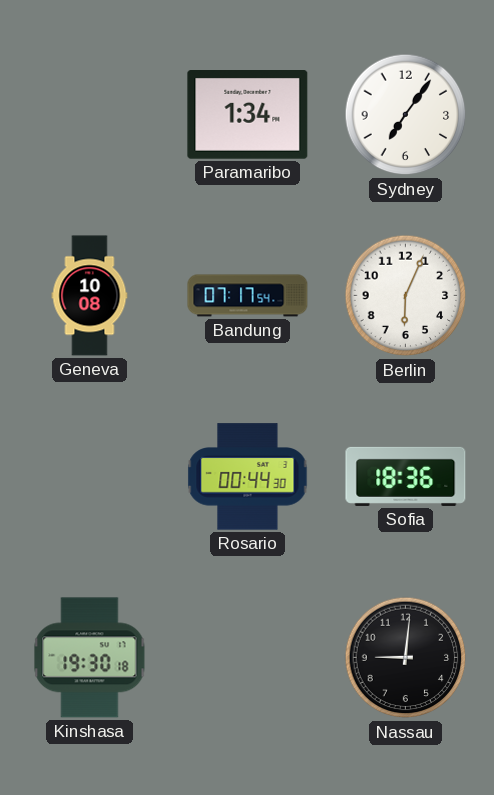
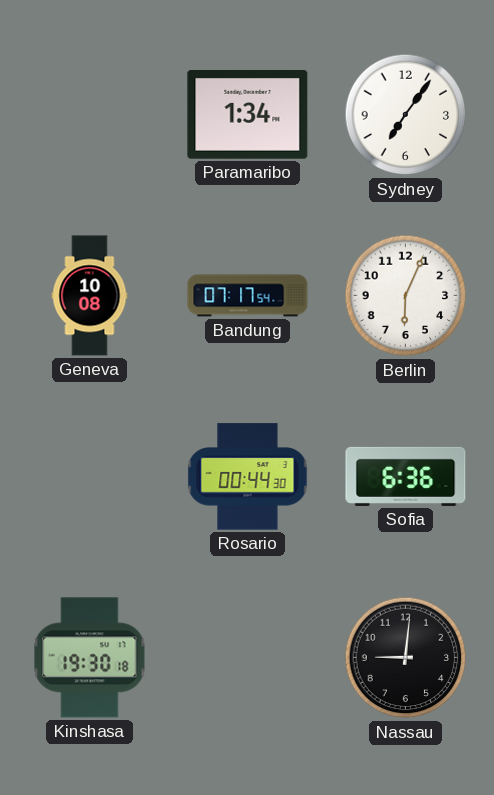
Sofia: 18:36 -> 6:36 (406, 476)
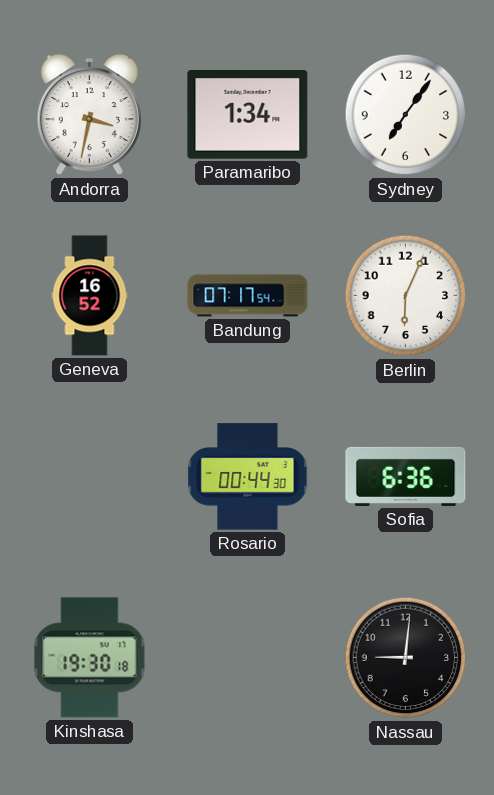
Andorra: none -> 3:32 (89, 115)
Geneva: 10:08 -> 16:52 (90, 296)
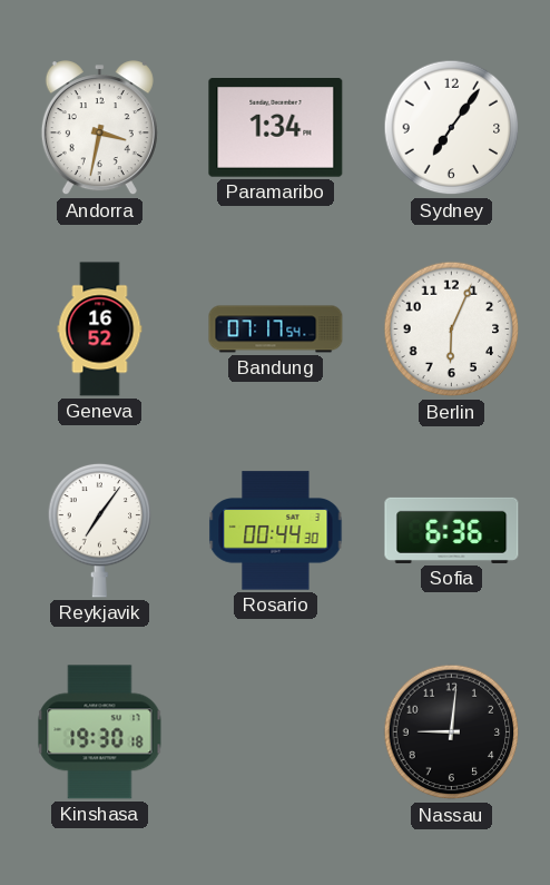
Reykjavik: none -> 7:06 (100, 530)
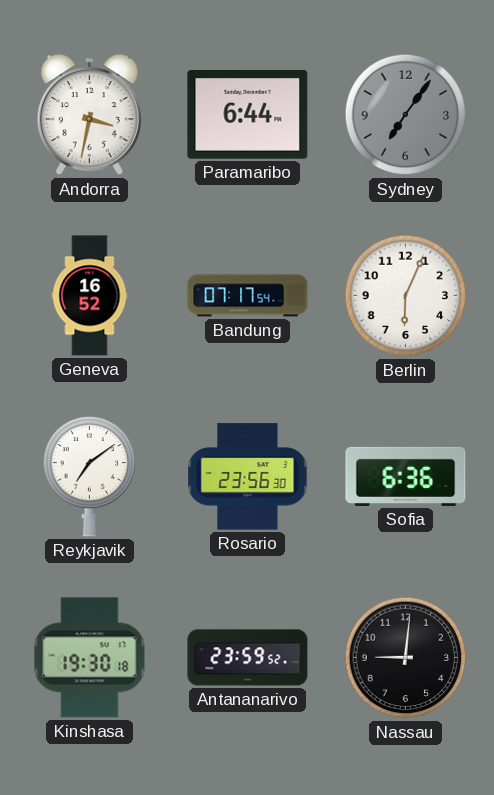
Paramaribo: 1:34 -> 6:44 (248, 115)
Sydney dial: white -> grey (406, 115)
Reykjavik: 7:06 -> 7:09 (90, 476)
Rosario: 00:44 -> 23:56 (248, 477)
Antananarivo: none -> 23:59 (248, 658)
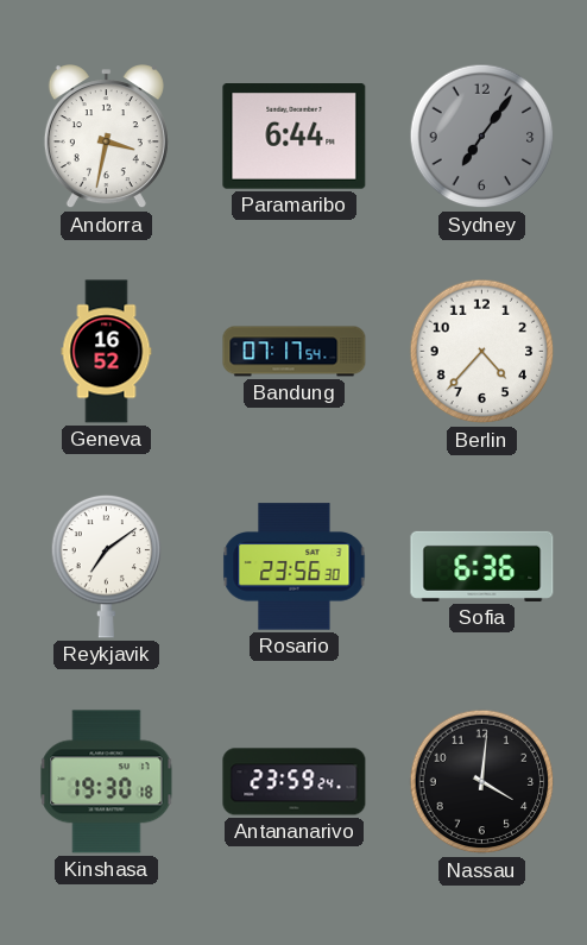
Berlin: 6:04 -> 4:37 (482, 352)
Antananarivo: 23:59:52 -> 23:59:24 (295, 782)
Nassau: 9:01 -> 4:01 (482, 782)
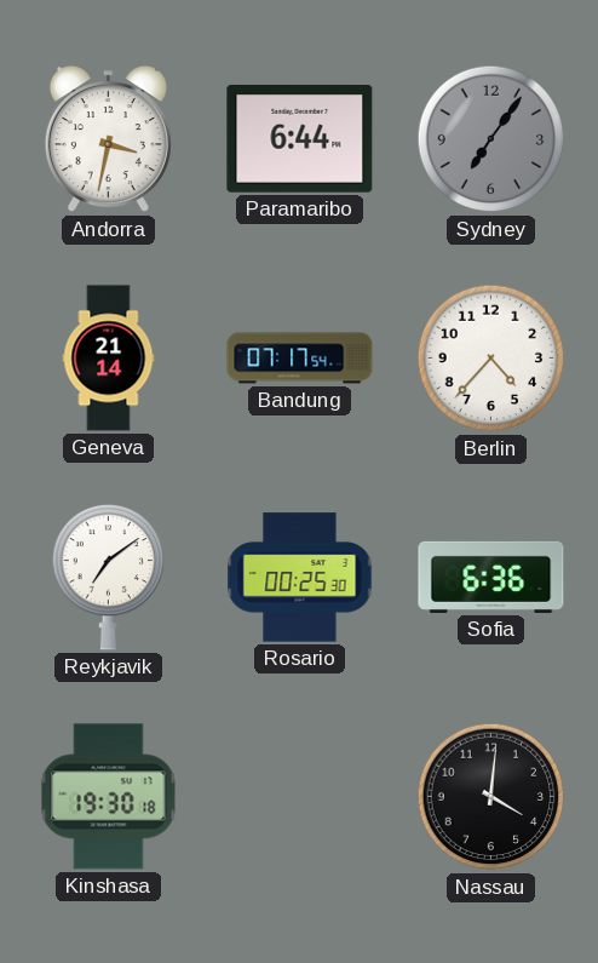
Geneva: 16:52 -> 21:14 (109, 359)
Rosario: 23:56 -> 00:25 (300, 578)
Antananarivo: 23:59 -> none (295, 782)
